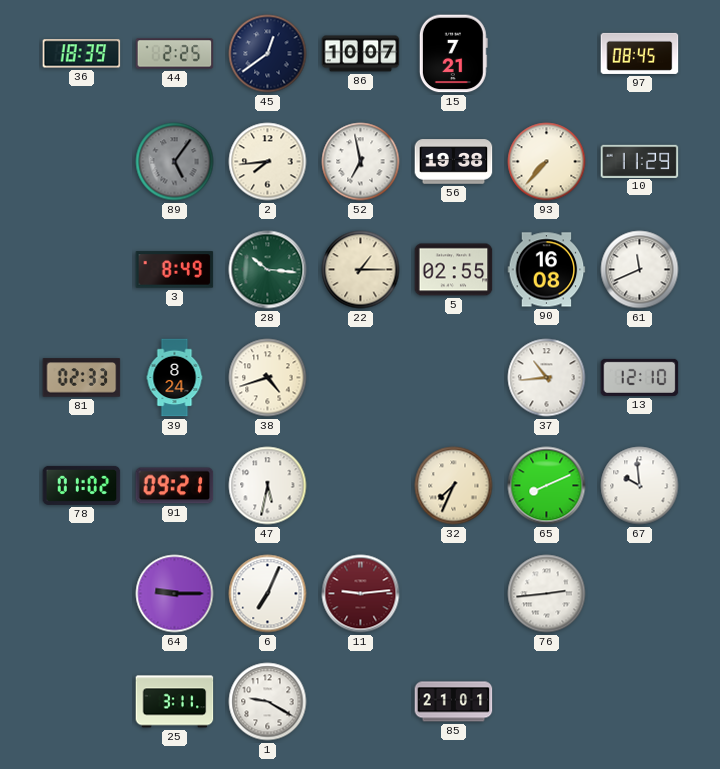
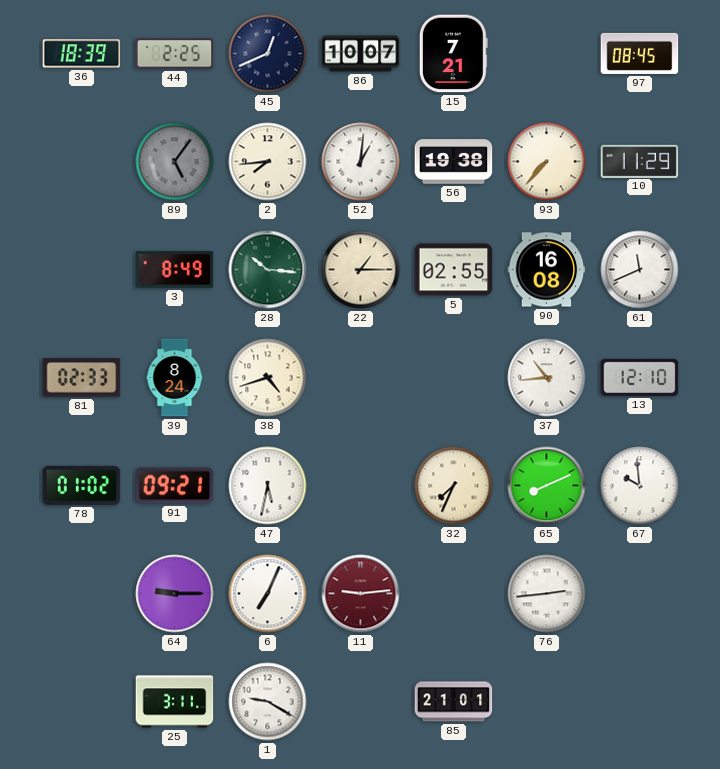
45: 12:39 -> 12:41 (268, 54)
52: 6:58 -> 1:01 (361, 162)
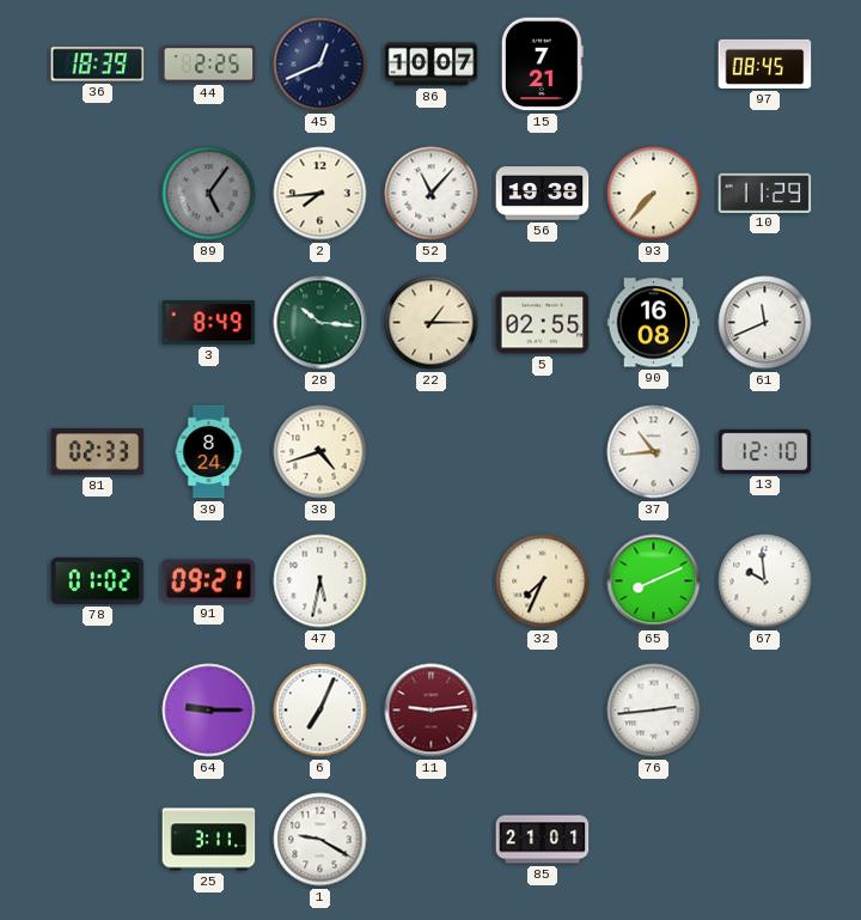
52: 1:01 -> 11:07 (432, 194)
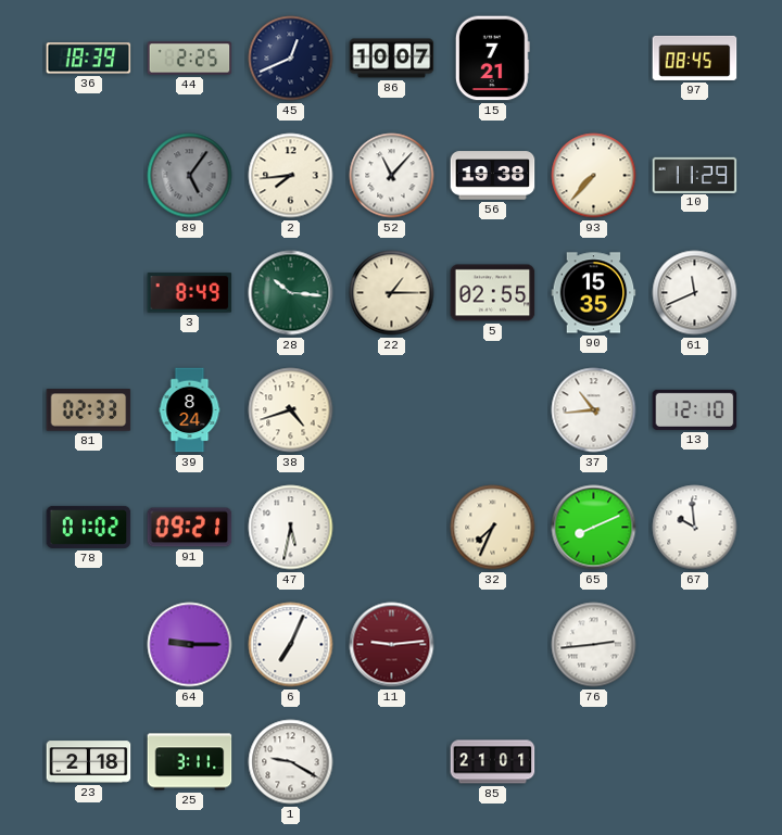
90: 16:08 -> 15:35 (594, 293)
23: none -> 2:18 (89, 762)
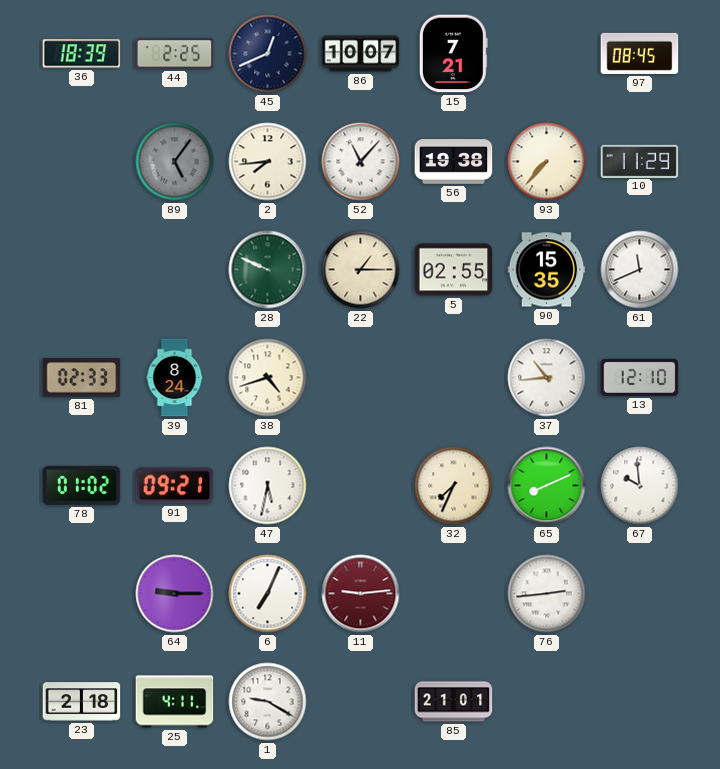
3: 8:49 -> none (190, 293)
28: 10:16 -> 9:49 (268, 270)
25: 3:11 -> 4:11 (175, 702)
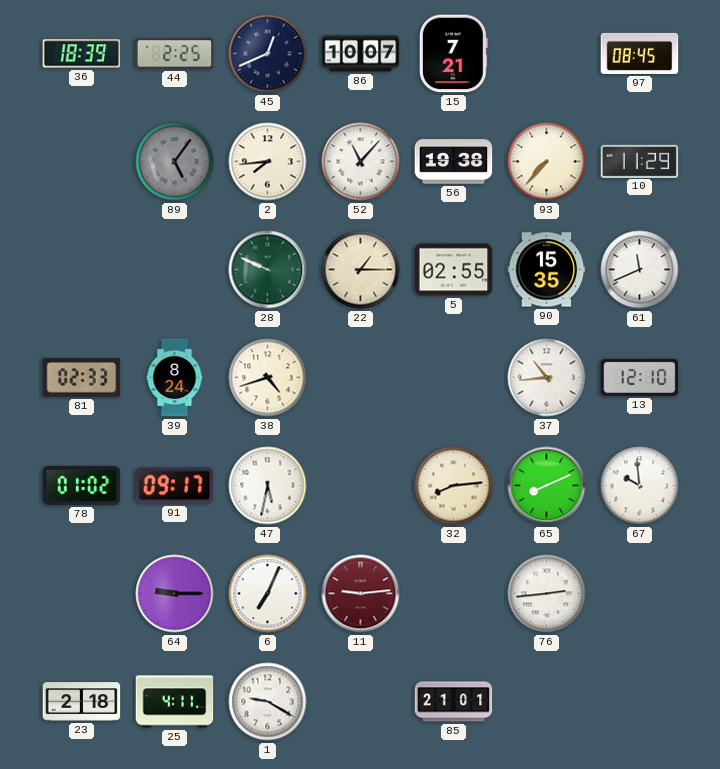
91: 09:21 -> 09:17 (175, 486)
32: 7:34 -> 8:14 (454, 486)
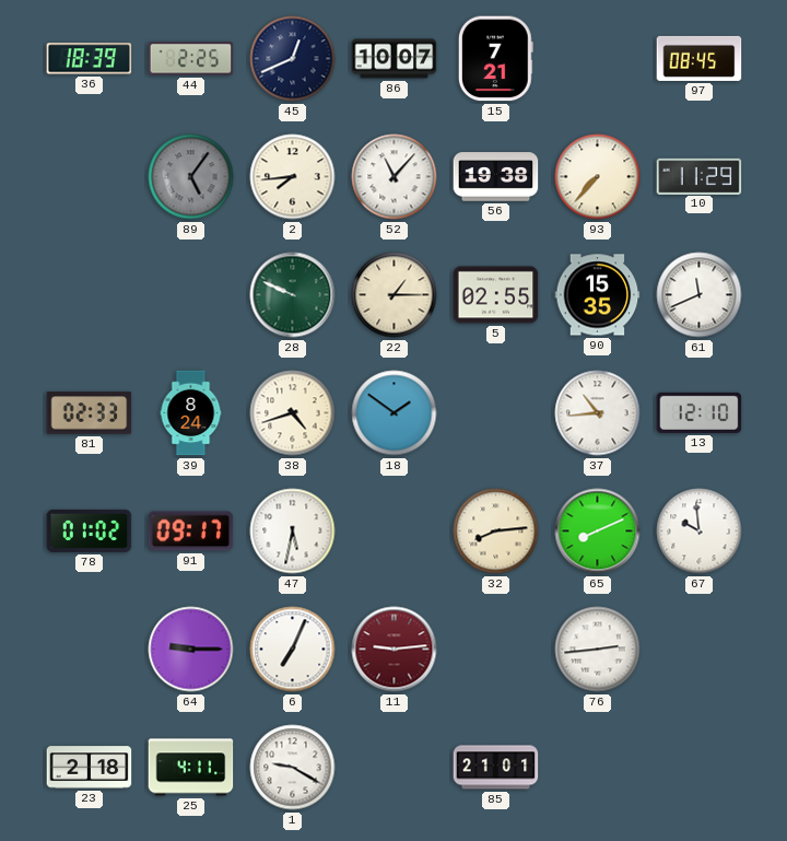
18: none -> 1:51 (395, 413)
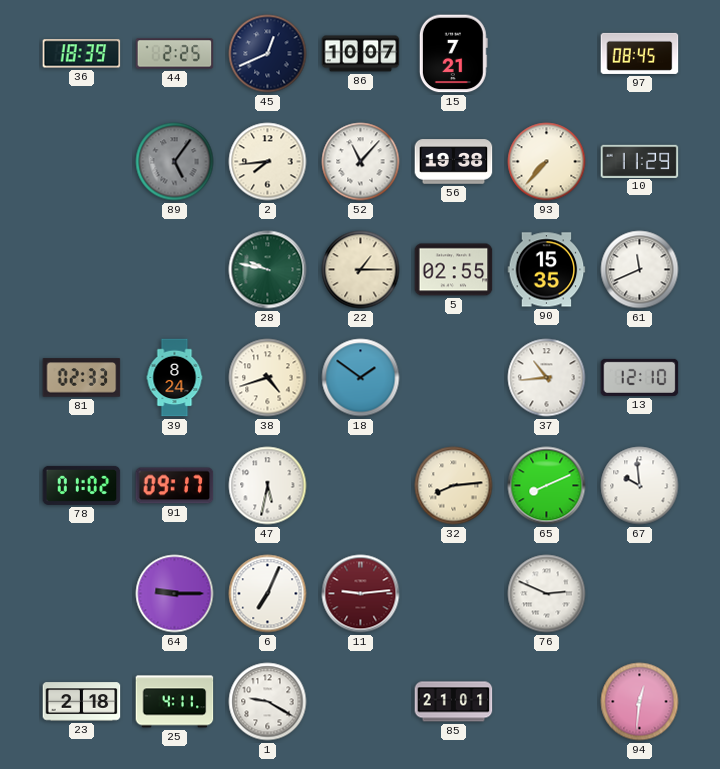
28: 9:49 -> 9:47 (268, 270)
76: 2:44 -> 2:49 (547, 594)
94: none -> 12:31 (640, 702)
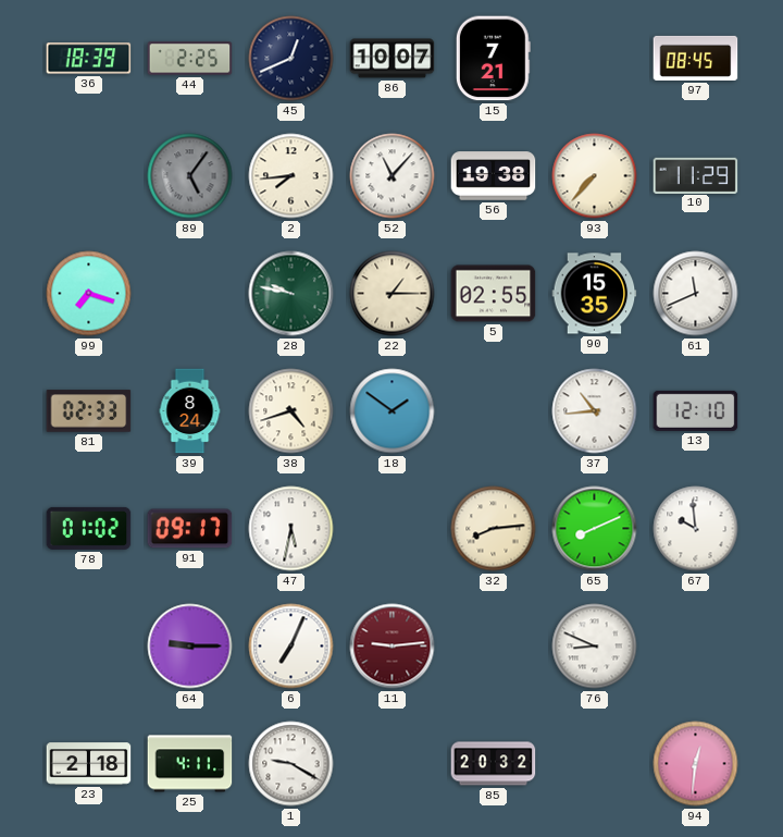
99: none -> 7:18 (89, 294)
76: 2:49 -> 8:49 (595, 647)
85: 21:01 -> 20:32 (494, 764)
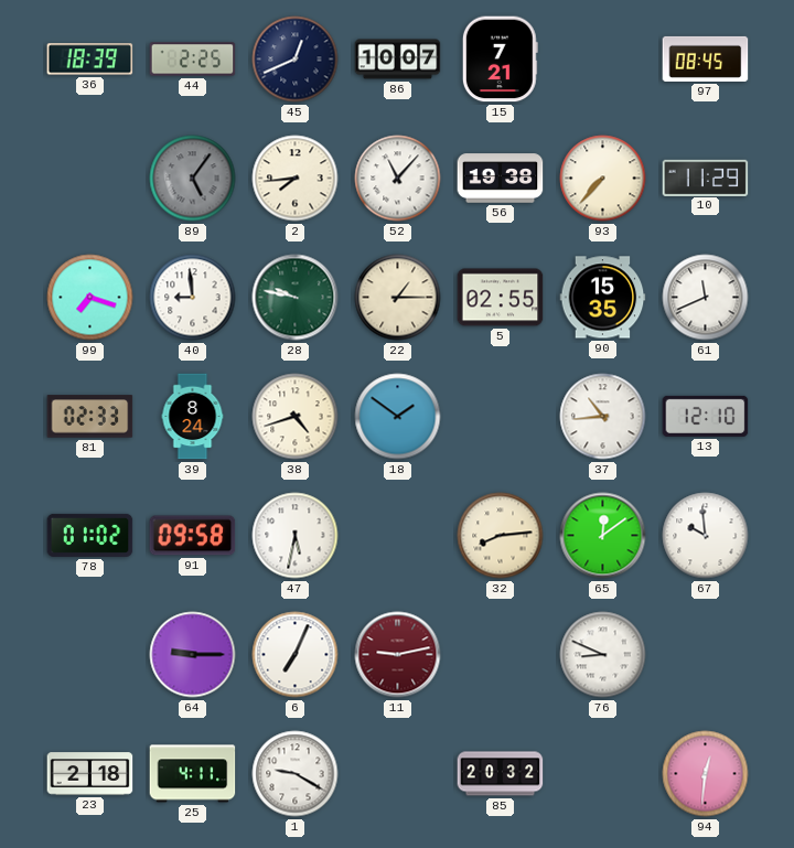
40: none -> 8:59 (193, 298)
91: 09:17 -> 09:58 (193, 536)
65: 8:11 -> 12:09 (603, 536)
11: 9:14 -> 9:13 (398, 655)
